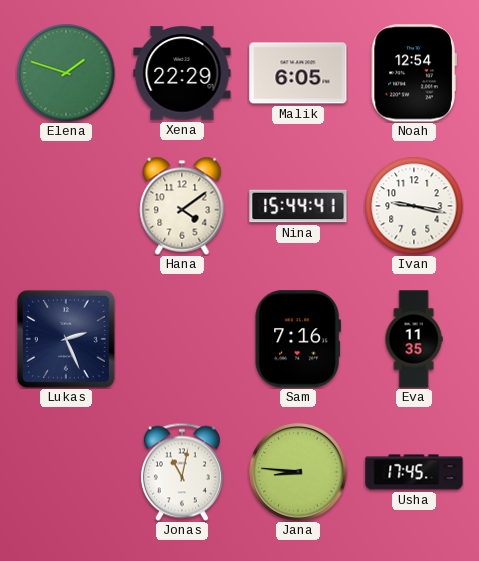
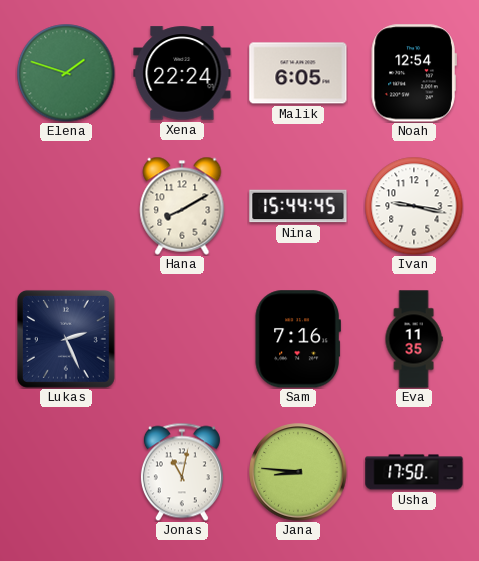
Xena: 22:29 -> 22:24 (182, 73)
Hana: 4:09 -> 8:10 (182, 206)
Nina: 15:44:41 -> 15:44:45 (298, 206)
Usha: 17:45 -> 17:50 (414, 472)
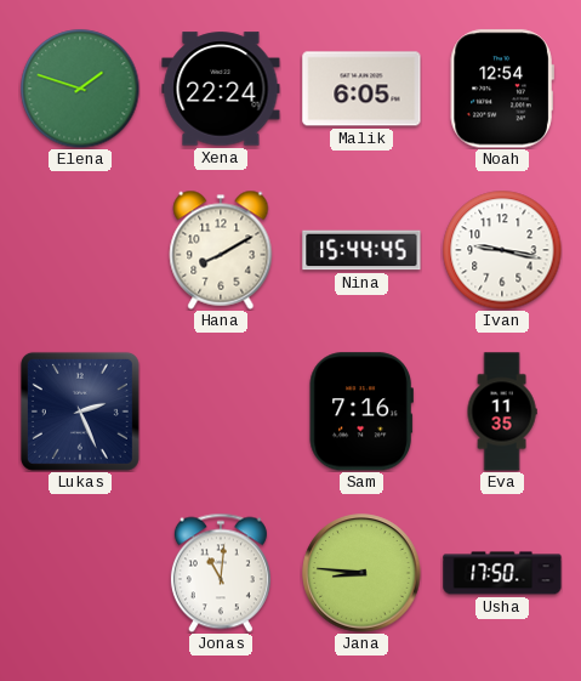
Jonas: 11:02 -> 11:01 (221, 573)
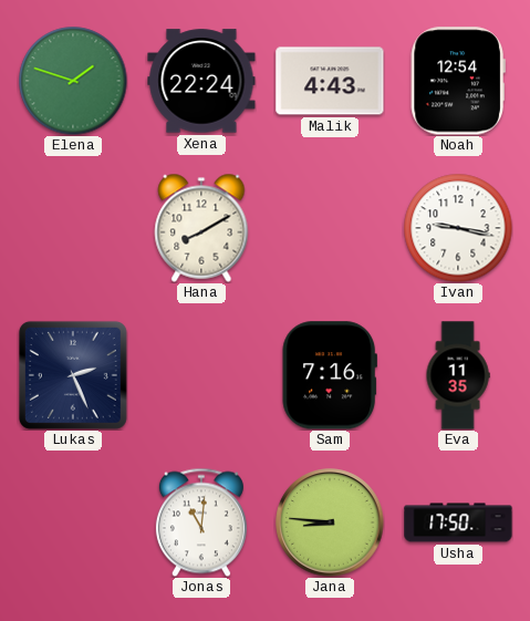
Malik: 6:05 -> 4:43 (330, 81)
Nina: 15:44 -> none (361, 250)
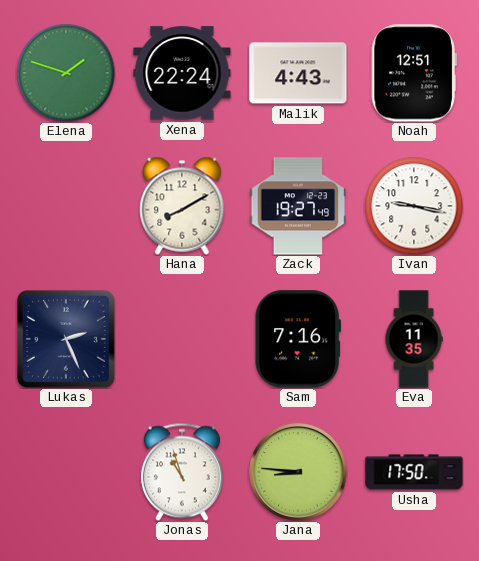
Noah: 12:54 -> 12:51 (414, 73)
Zack: none -> 19:27 (298, 206)
Jonas: 11:01 -> 10:57 (182, 472)
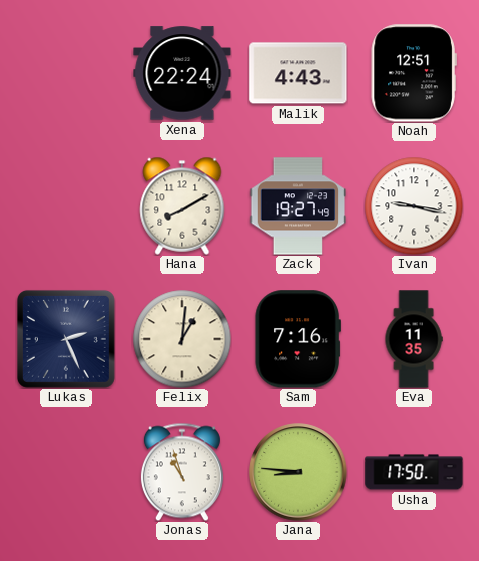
Elena: 1:48 -> none (66, 73)
Felix: none -> 1:01 (182, 339)
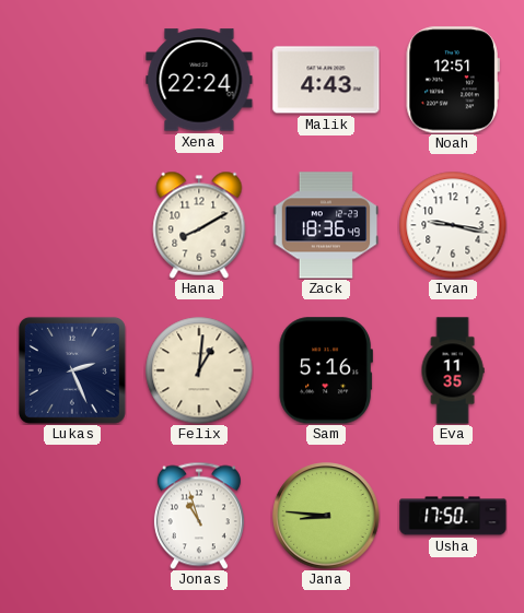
Zack: 19:27 -> 18:36 (326, 225)
Sam: 7:16 -> 5:16 (326, 370)
